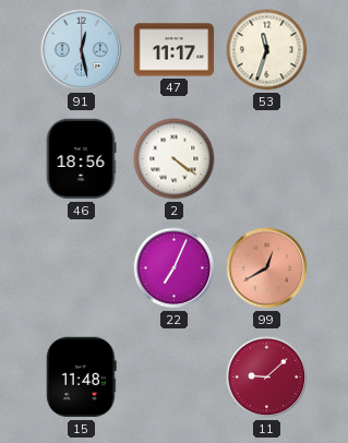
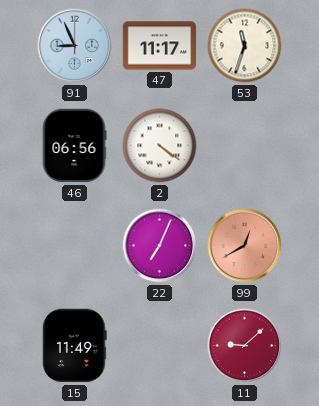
91: 12:28 -> 8:56 (75, 46)
46: 18:56 -> 06:56 (74, 146)
15: 11:48 -> 11:49 (75, 346)
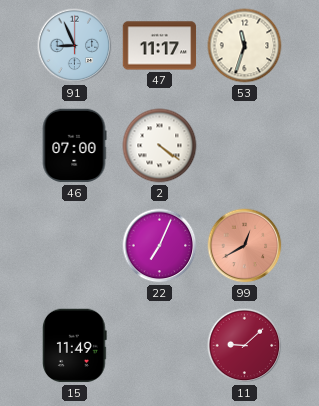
46: 06:56 -> 07:00 (74, 146)
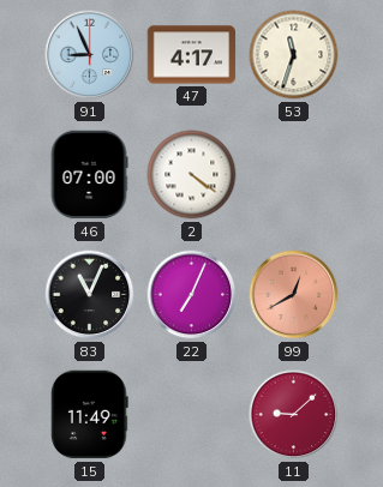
47: 11:17 -> 4:17 (192, 55)
83: none -> 11:04 (90, 295)
